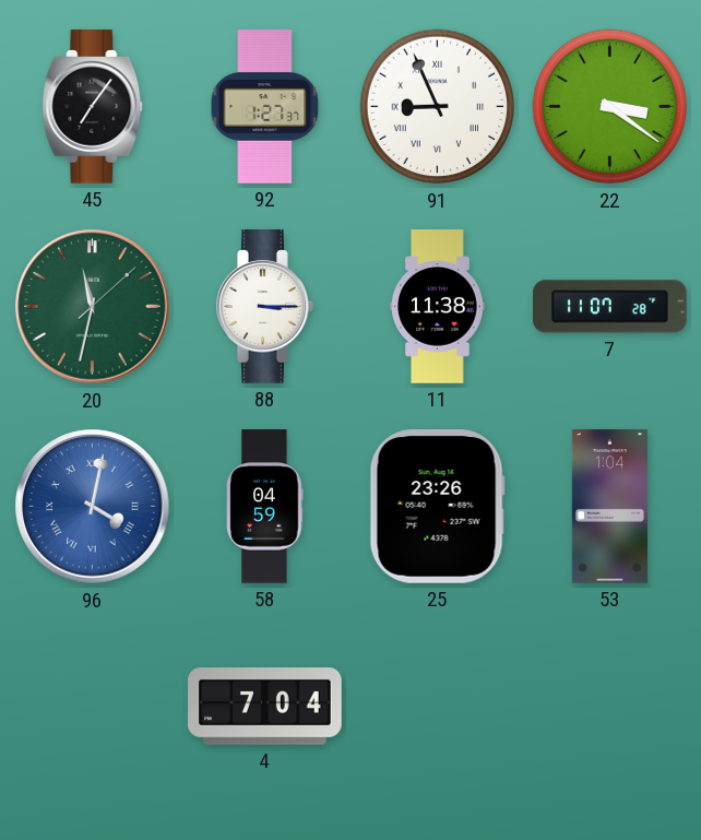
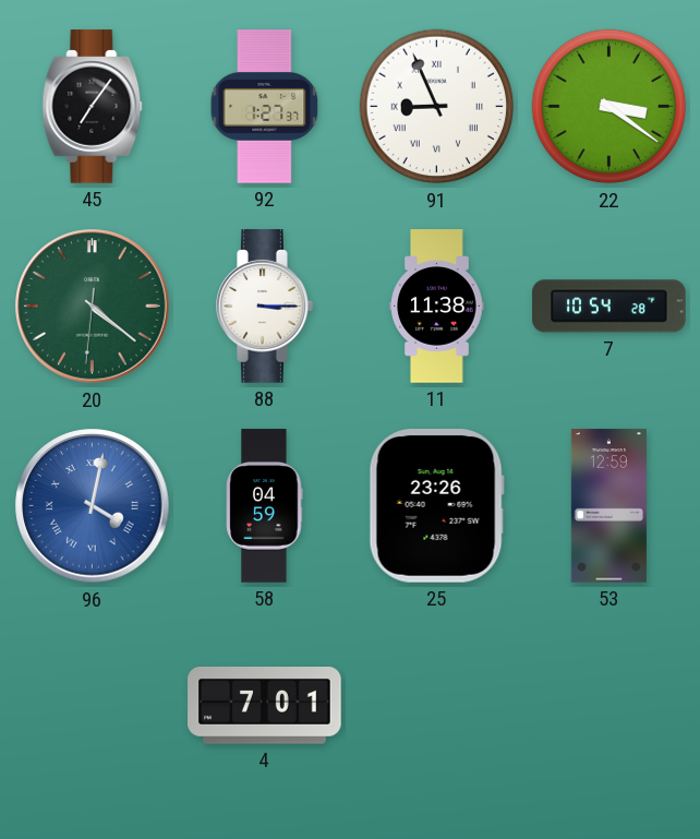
20: 11:32 -> 4:21 (93, 307)
7: 11:07 -> 10:54 (610, 307)
53: 1:04 -> 12:59 (608, 506)
4: 7:04 -> 7:01 (265, 706)
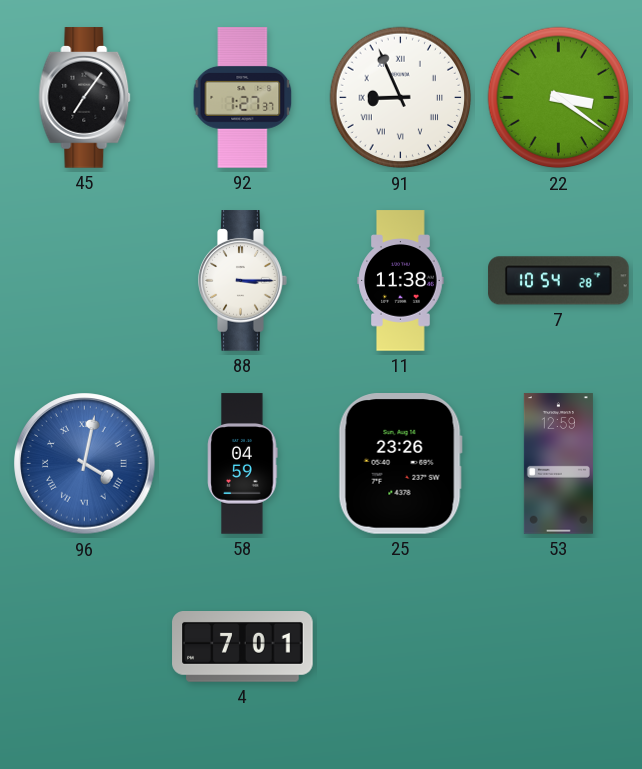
20: 4:21 -> none (93, 307)
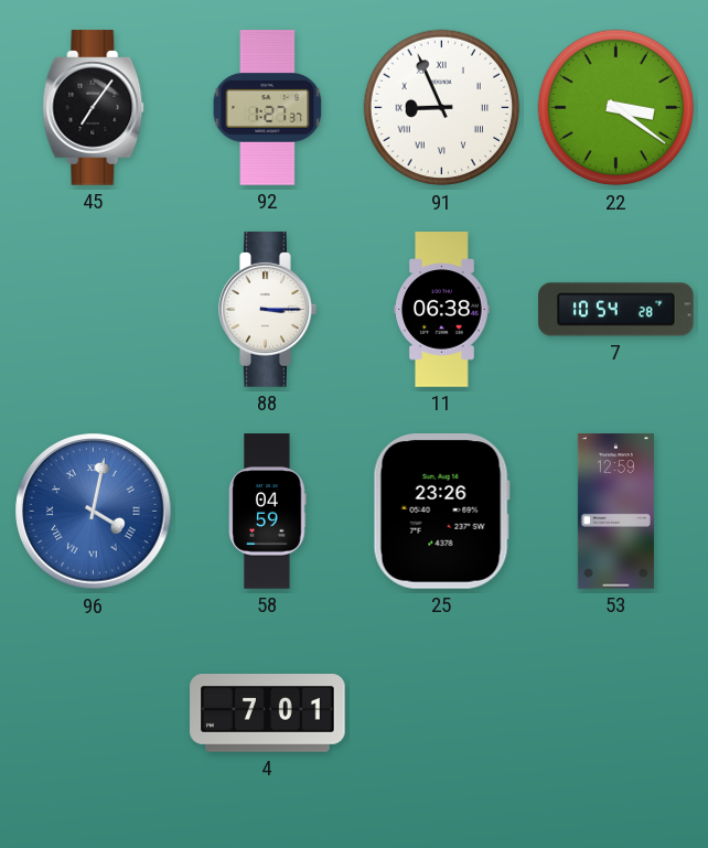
11: 11:38 -> 06:38 (442, 310)
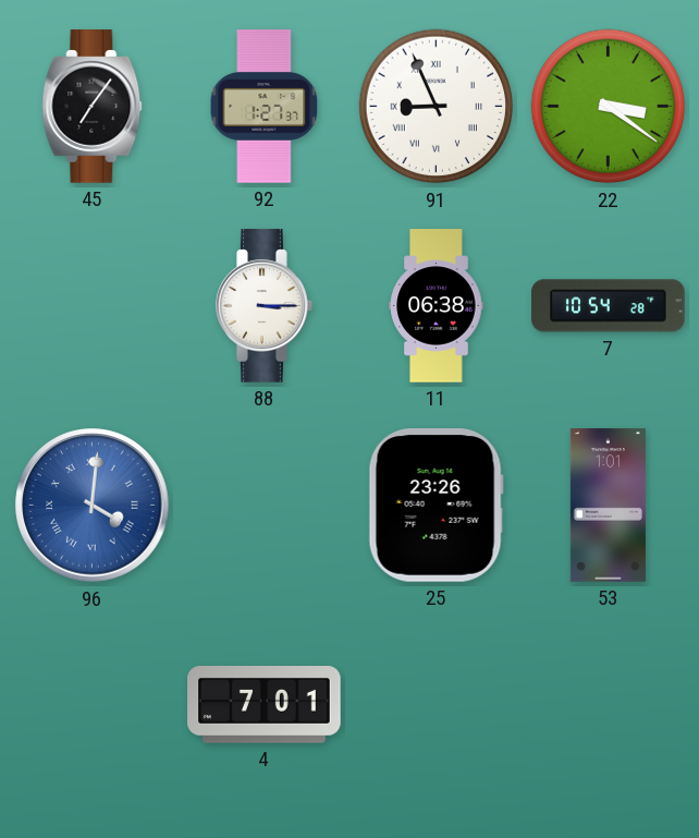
96: 4:02 -> 4:01 (93, 506)
58: 04:59 -> none (268, 512)
53: 12:59 -> 1:01 (608, 506)
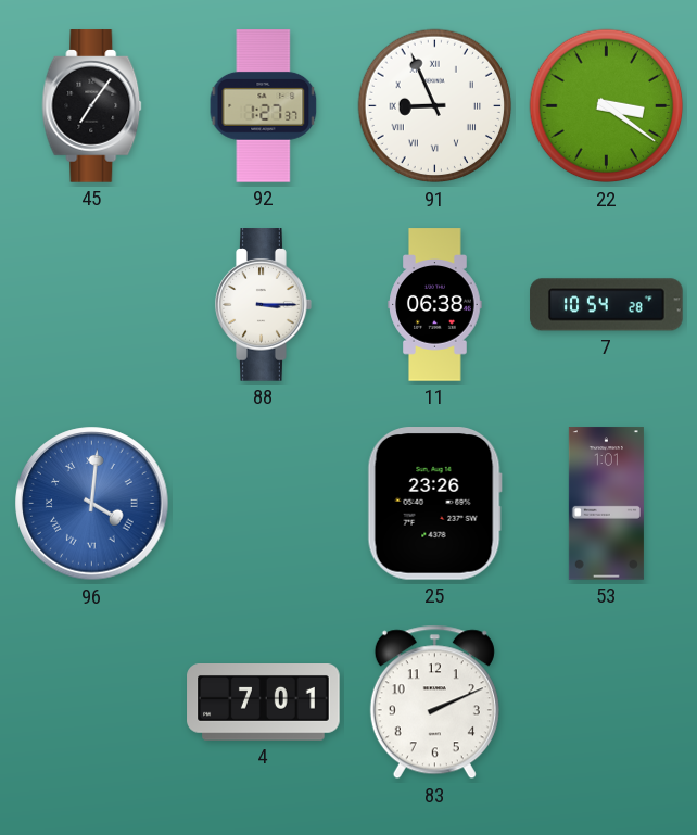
83: none -> 2:11 (434, 703)
